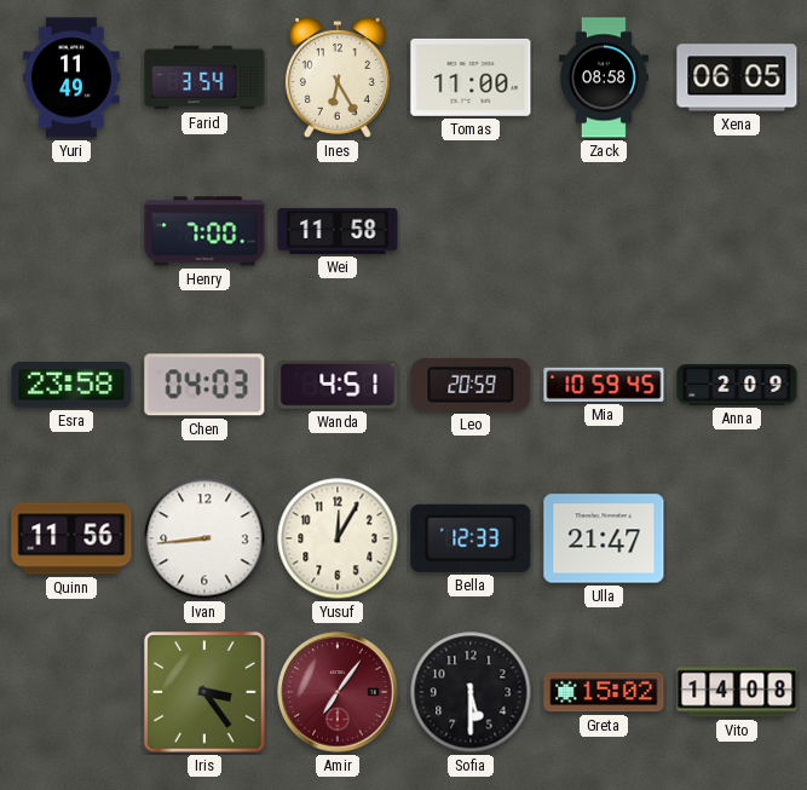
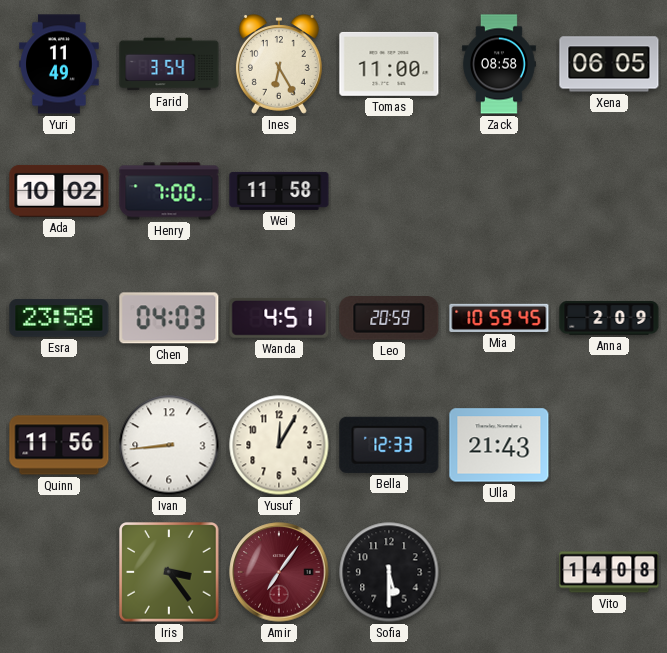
Ada: none -> 10:02 (59, 191)
Ulla: 21:47 -> 21:43 (499, 445)
Greta: 15:02 -> none (604, 692)
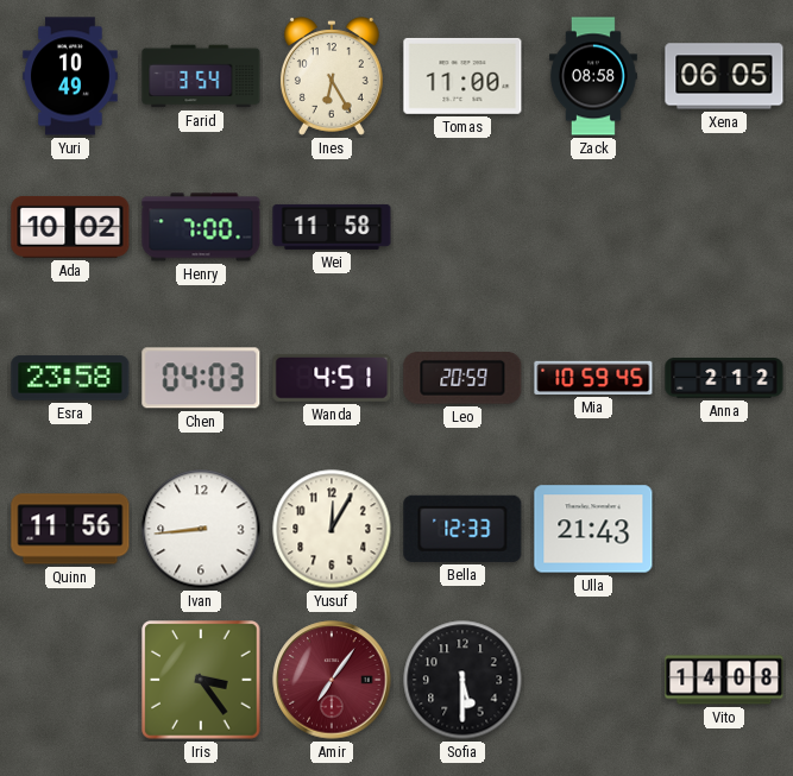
Yuri: 11:49 -> 10:49 (70, 76)
Anna: 2:09 -> 2:12 (724, 378)
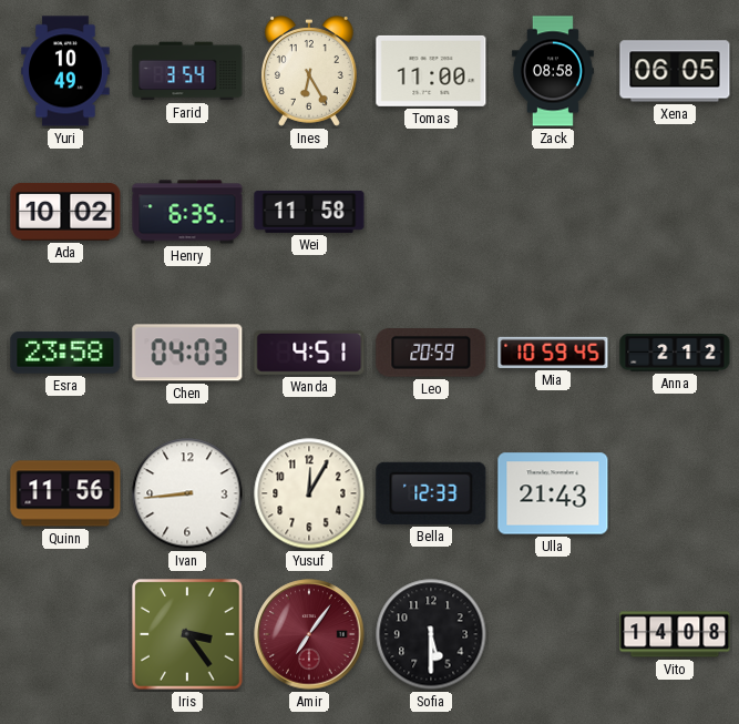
Henry: 7:00 -> 6:35 (187, 212)
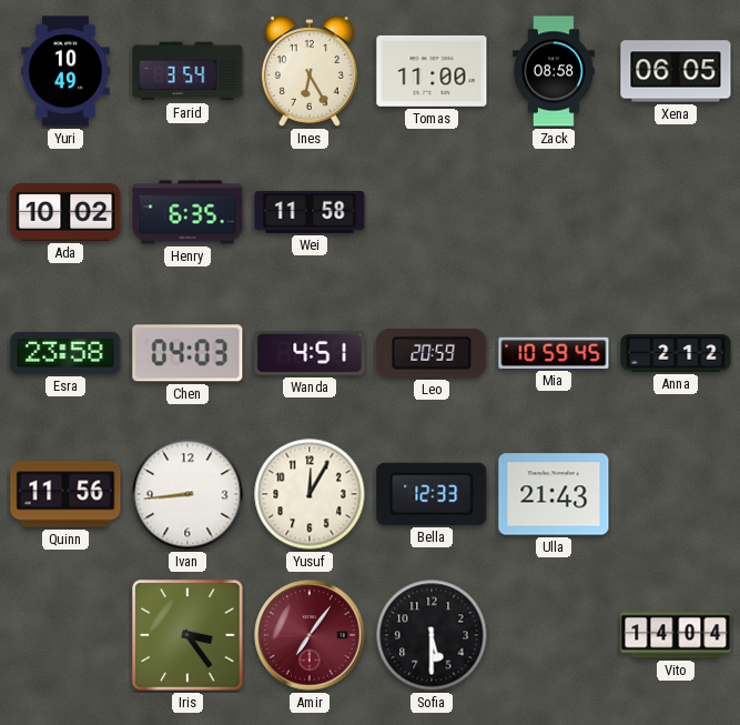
Vito: 14:08 -> 14:04 (676, 635)
